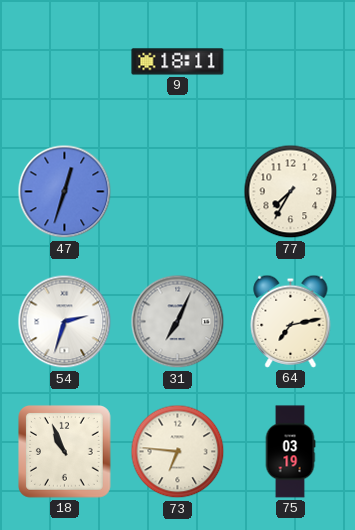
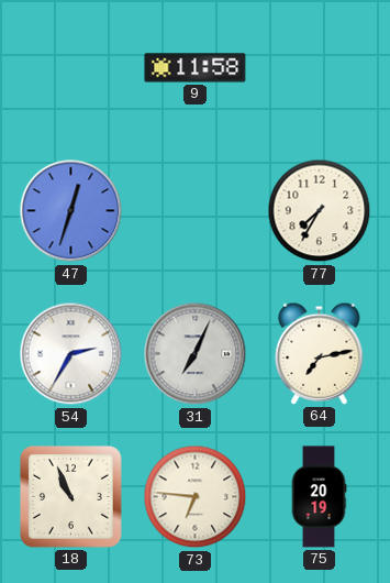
9: 18:11 -> 11:58 (196, 68)
54: 2:33 -> 2:35 (71, 354)
75: 03:19 -> 20:19 (319, 497)
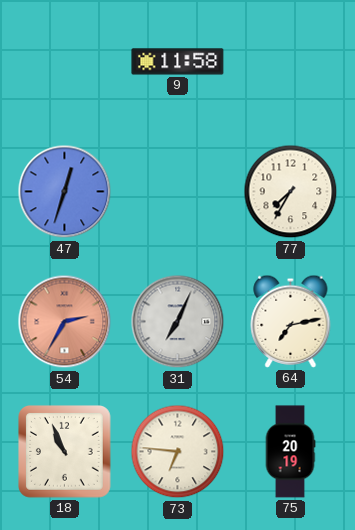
54 dial: white -> salmon (65, 322)
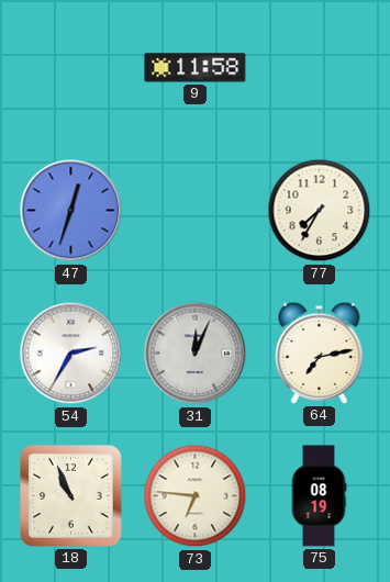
54 dial: salmon -> white (71, 354)
31: 7:04 -> 12:04 (196, 354)
75: 20:19 -> 08:19 (319, 496)
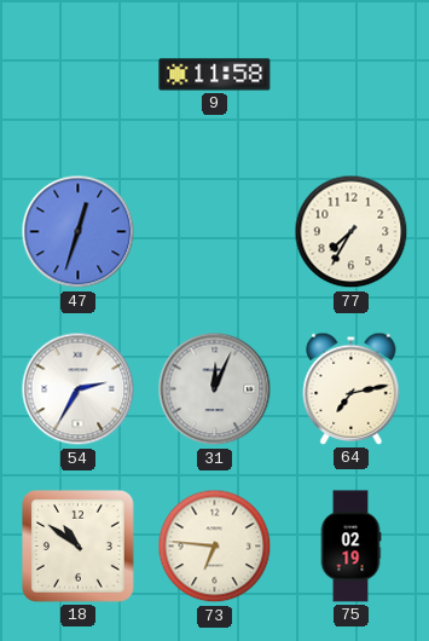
18: 10:56 -> 10:51 (79, 547)
75: 08:19 -> 02:19 (350, 547)
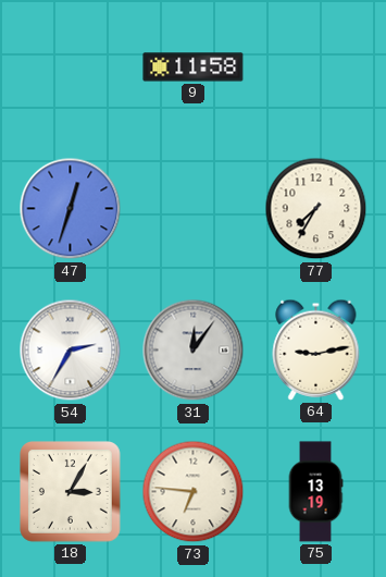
31: 12:04 -> 12:06 (194, 351)
64: 7:13 -> 9:13 (316, 349)
18: 10:51 -> 3:05 (71, 492)
75: 02:19 -> 13:19 (315, 492)
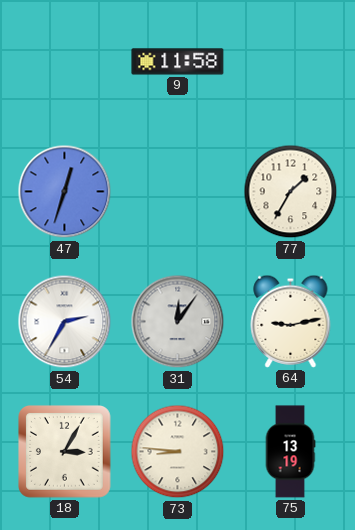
77: 7:35 -> 1:35 (291, 192)
73: 6:46 -> 8:46 (178, 452)
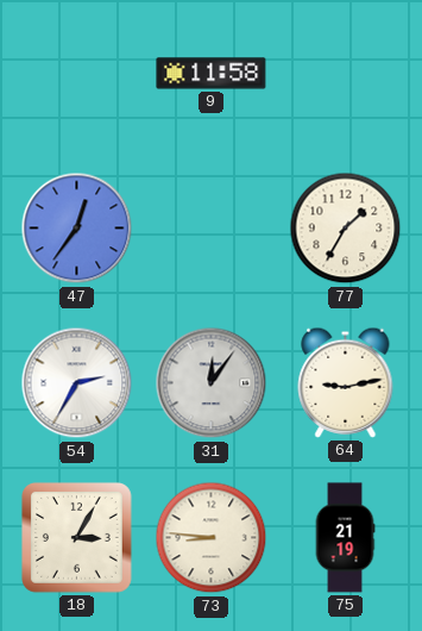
47: 12:33 -> 12:36 (77, 229)
75: 13:19 -> 21:19 (345, 538)
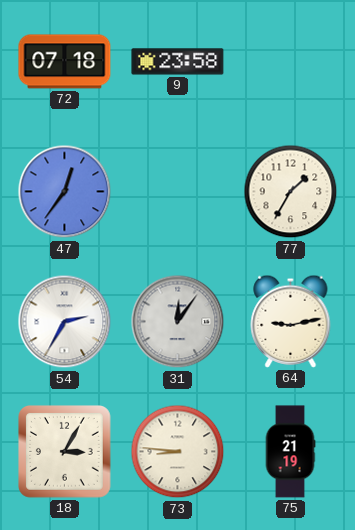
72: none -> 07:18 (65, 62)
9: 11:58 -> 23:58 (178, 62)
